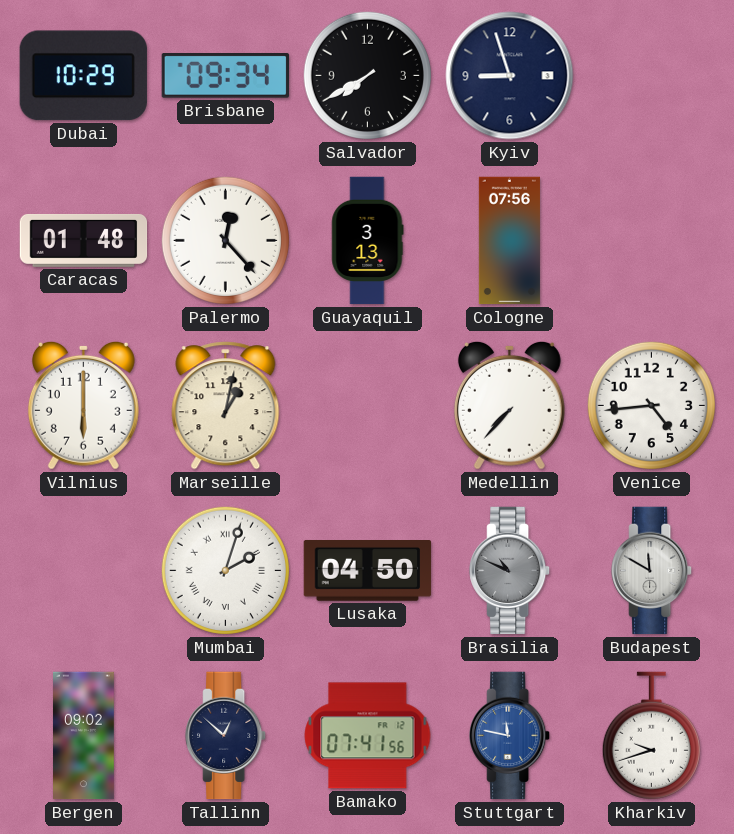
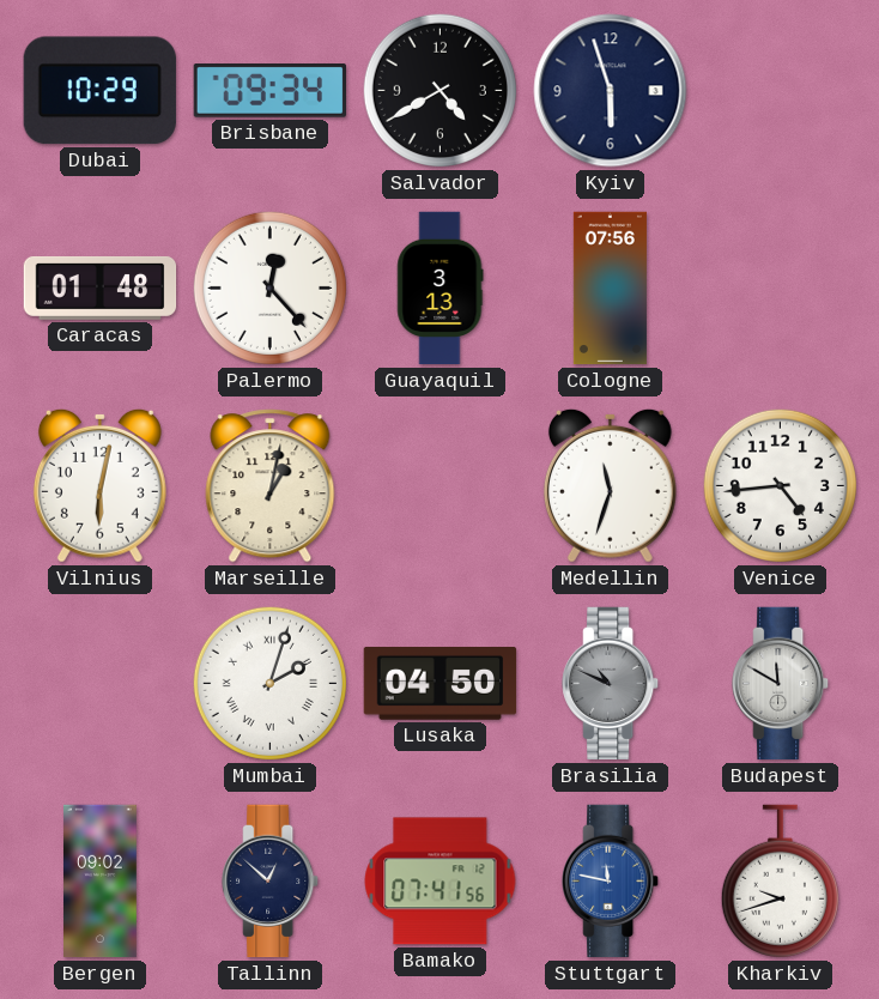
Salvador: 7:40 -> 4:40 (440, 90)
Kyiv: 8:57 -> 5:57 (611, 91)
Vilnius: 6:00 -> 6:02 (99, 485)
Medellin: 7:37 -> 11:33 (610, 485)
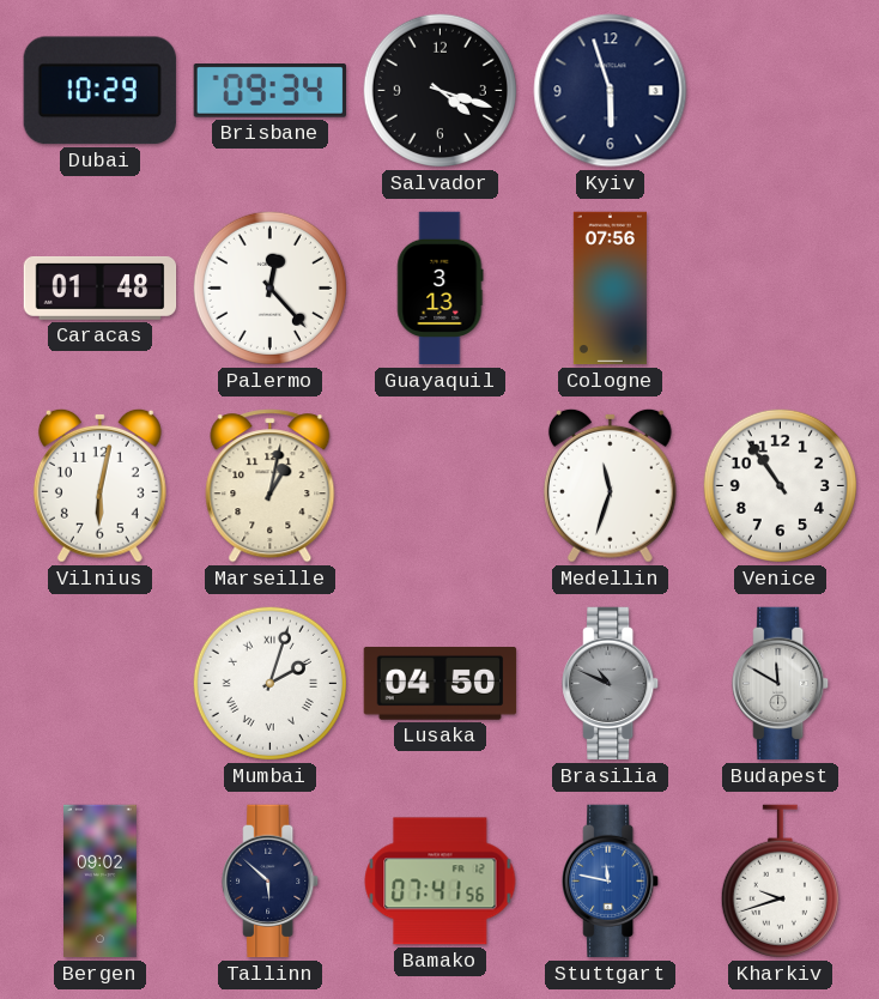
Salvador: 4:40 -> 4:18 (440, 90)
Venice: 4:44 -> 10:54 (780, 485)
Tallinn: 12:52 -> 5:52 (271, 882)
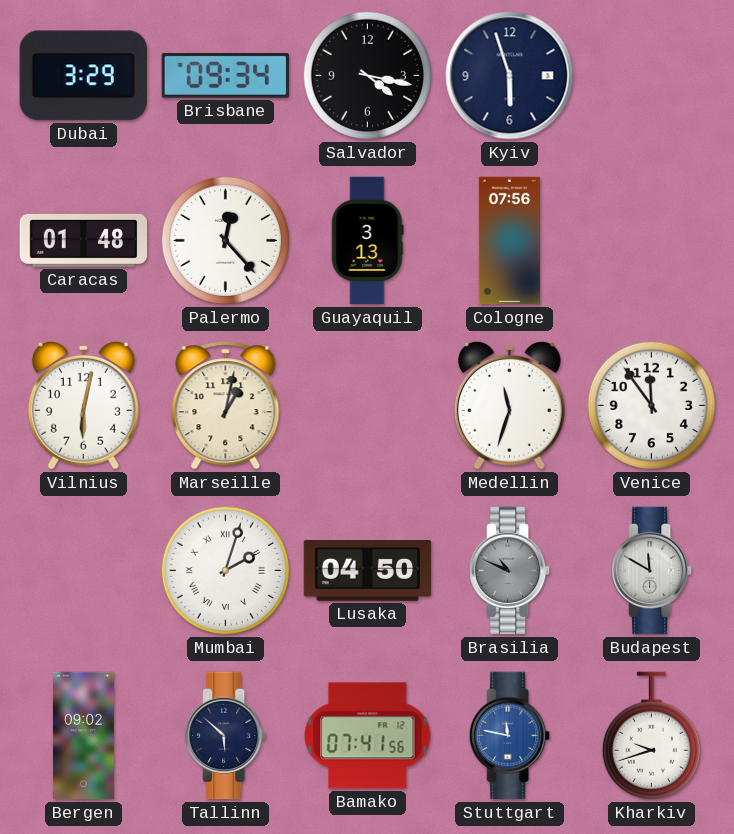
Dubai: 10:29 -> 3:29 (83, 76)
Salvador: 4:18 -> 4:17 (367, 75)
Venice: 10:54 -> 11:54 (651, 405)
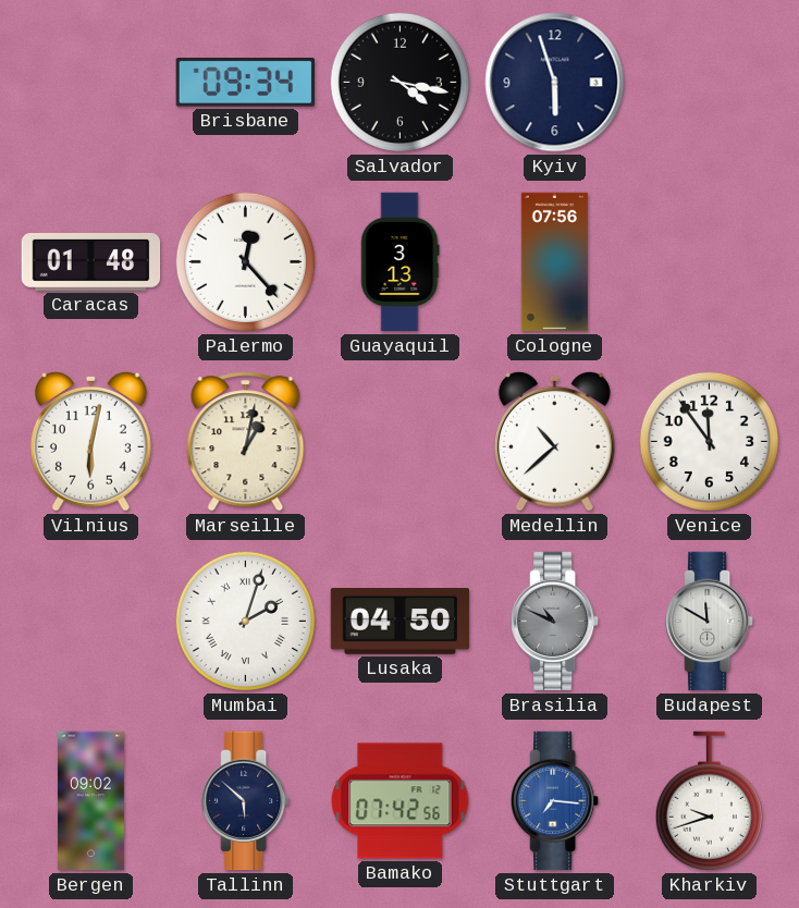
Dubai: 3:29 -> none (83, 76)
Medellin: 11:33 -> 10:38 (554, 441)
Bamako: 07:41 -> 07:42 (401, 801)
Stuttgart: 11:47 -> 7:16 (555, 801)
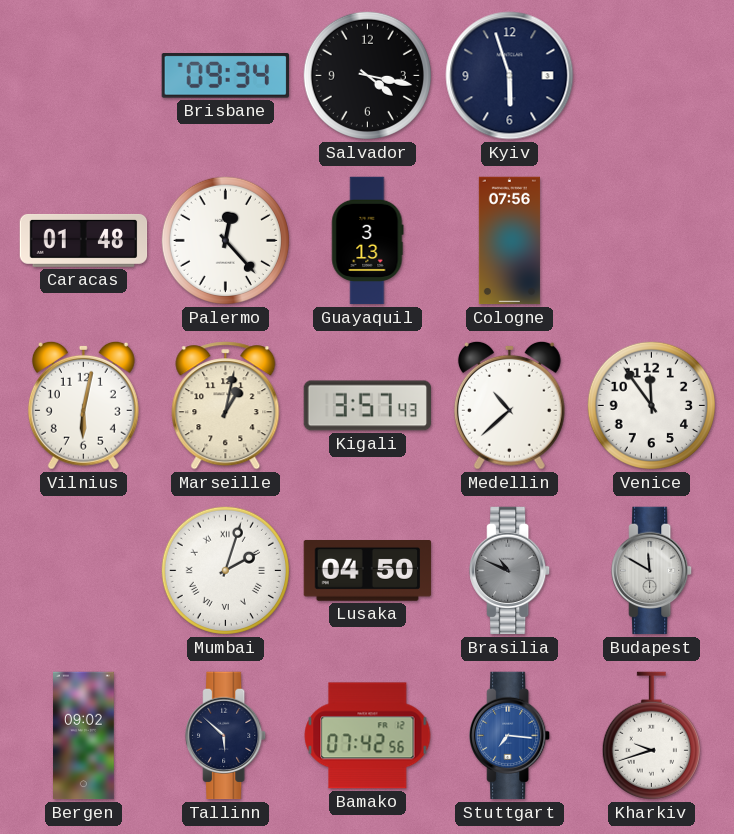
Kigali: none -> 3:57 (368, 406)
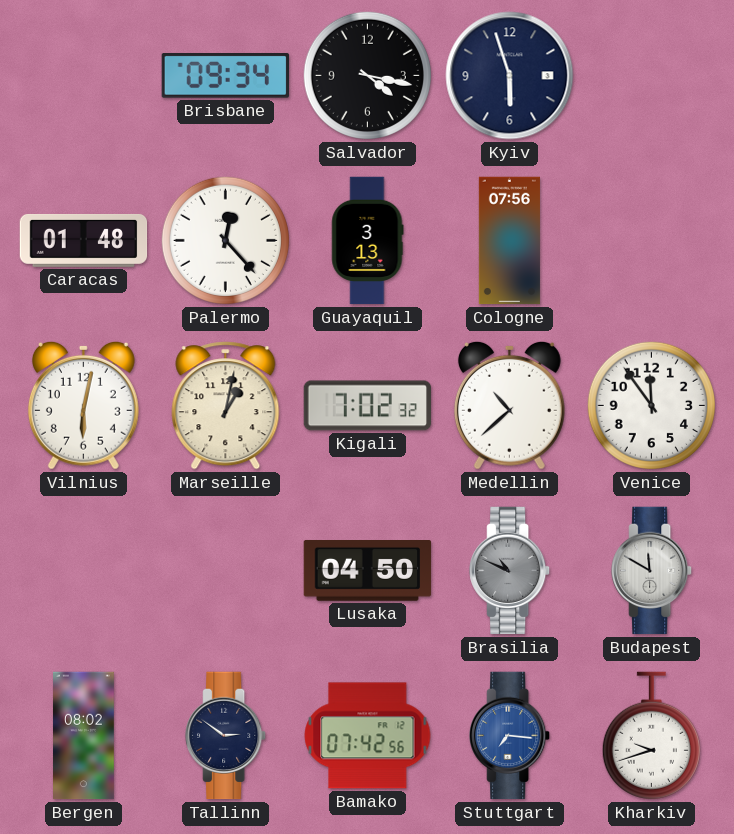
Kigali: 3:57 -> 7:02 (368, 406)
Mumbai: 2:03 -> none (225, 570)
Bergen: 09:02 -> 08:02 (84, 736)
Tallinn: 5:52 -> 2:51 (226, 736)
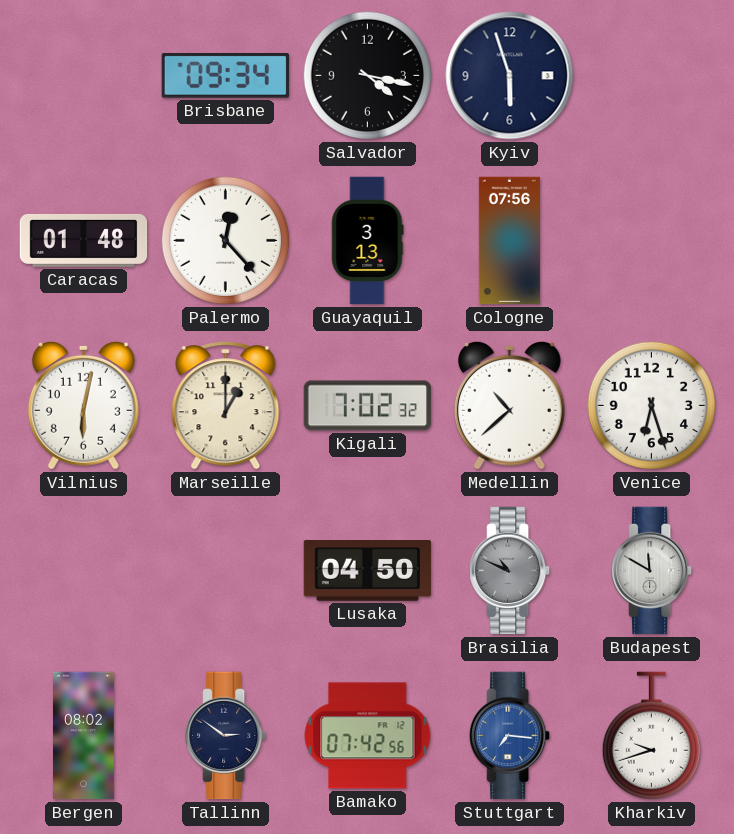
Marseille: 1:02 -> 1:00 (226, 406)
Venice: 11:54 -> 6:27 (651, 405)
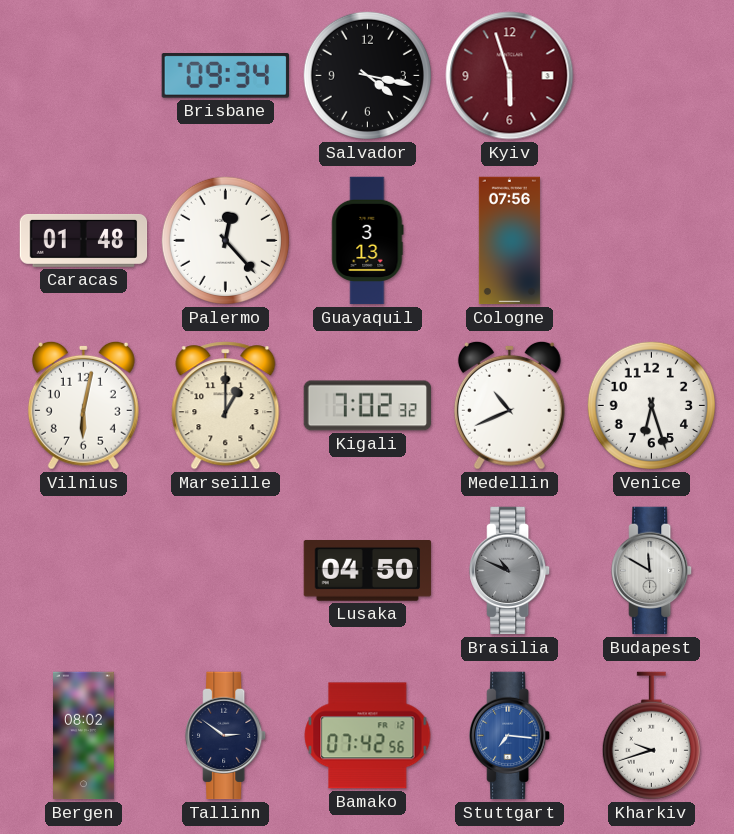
Kyiv dial: navy -> burgundy (510, 76)
Medellin: 10:38 -> 10:41 (509, 405)
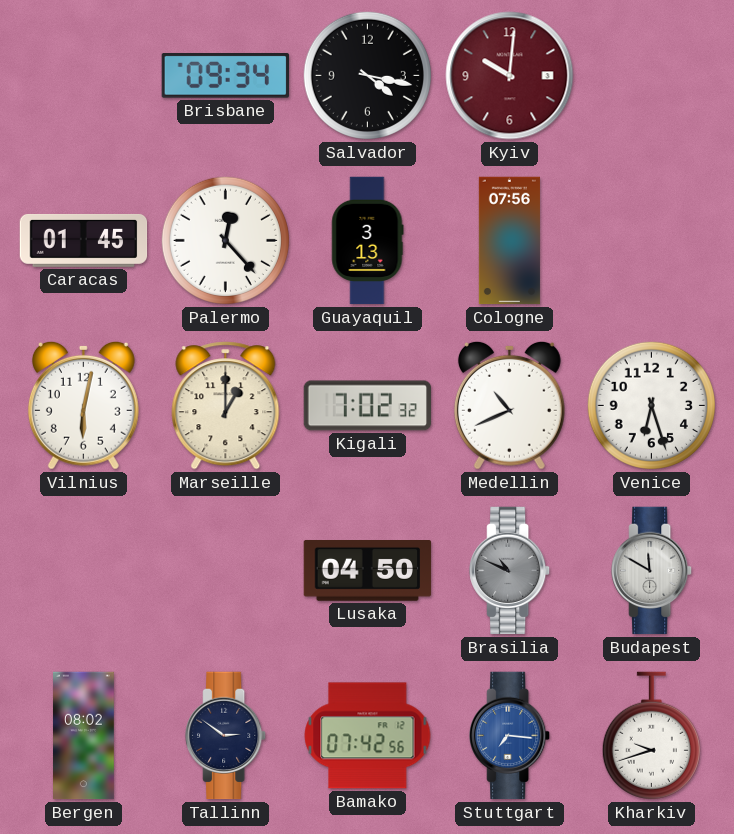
Kyiv: 5:57 -> 10:01 (510, 76)
Caracas: 01:48 -> 01:45 (84, 240)
